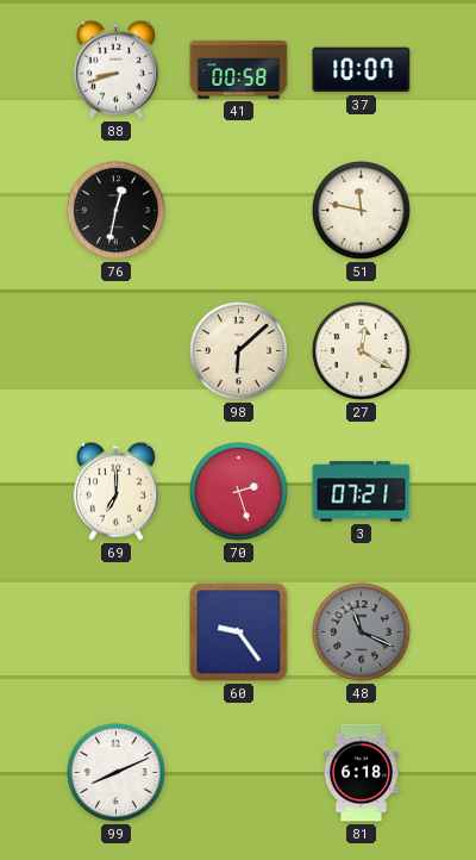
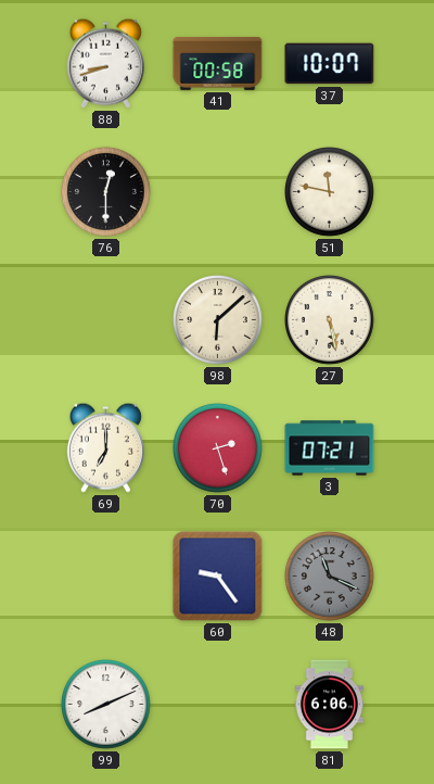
76: 12:32 -> 12:30 (106, 192)
27: 12:20 -> 5:28 (330, 320)
81: 6:18 -> 6:06 (329, 705)
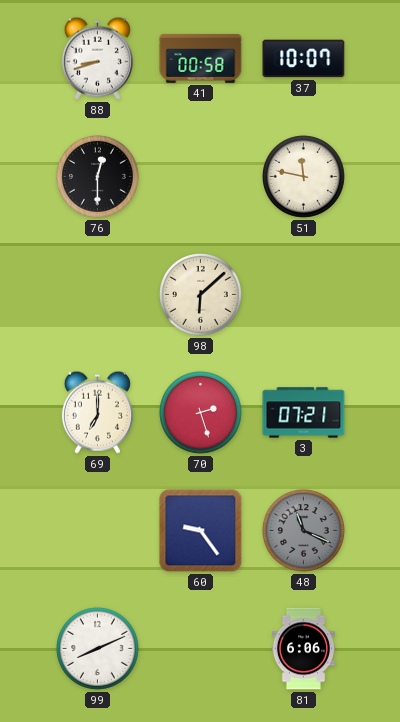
27: 5:28 -> none (330, 320)
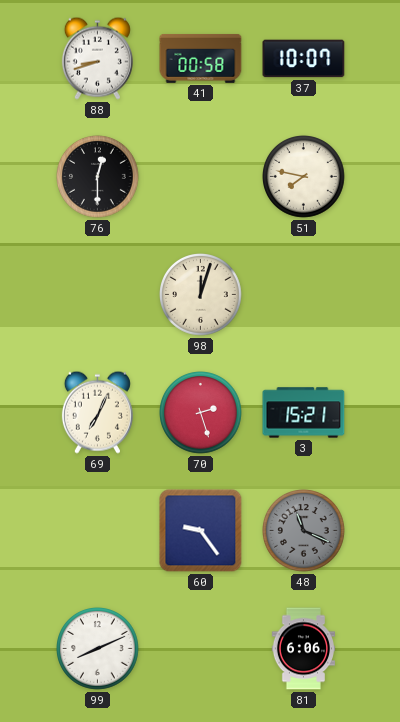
51: 11:47 -> 7:47 (304, 177)
98: 6:08 -> 12:03 (201, 295)
69: 7:00 -> 7:04 (97, 412)
3: 07:21 -> 15:21 (304, 413)
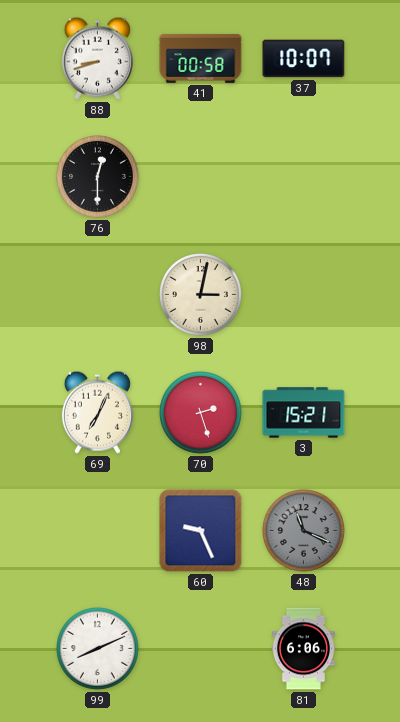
51: 7:47 -> none (304, 177)
98: 12:03 -> 3:02 (201, 295)
60: 9:24 -> 9:26 (201, 531)
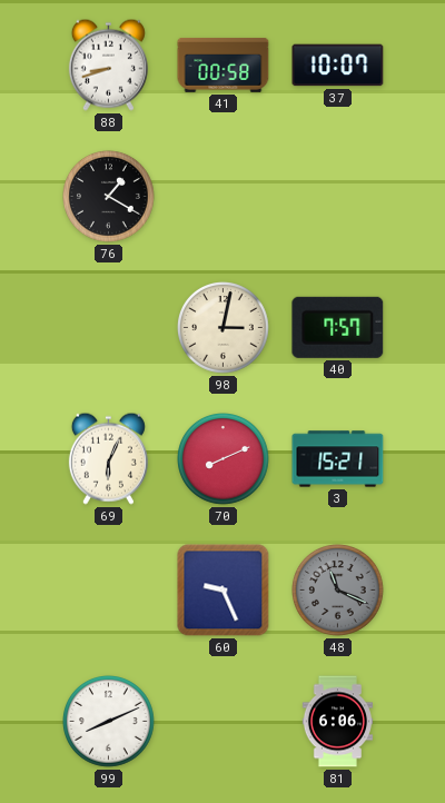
76: 12:30 -> 1:20 (109, 197)
40: none -> 7:57 (338, 327)
69: 7:04 -> 6:04 (108, 458)
70: 2:27 -> 8:11 (224, 459)
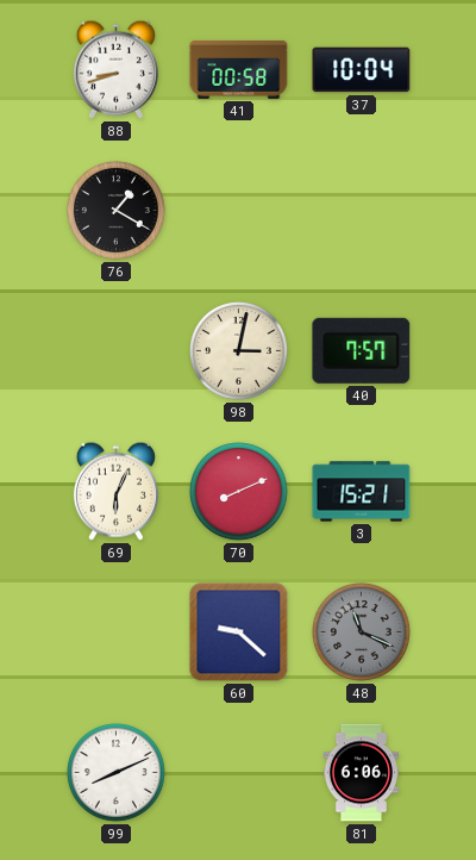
37: 10:07 -> 10:04 (362, 70)
60: 9:26 -> 9:22 (239, 632)
